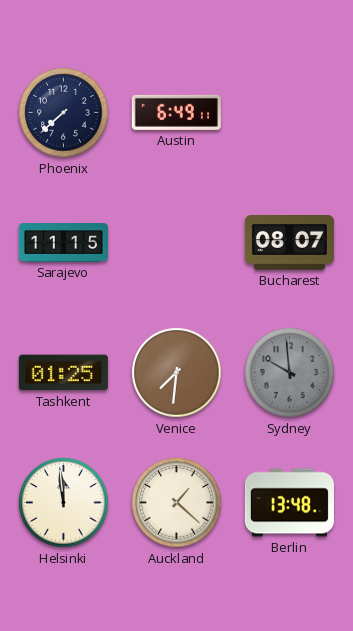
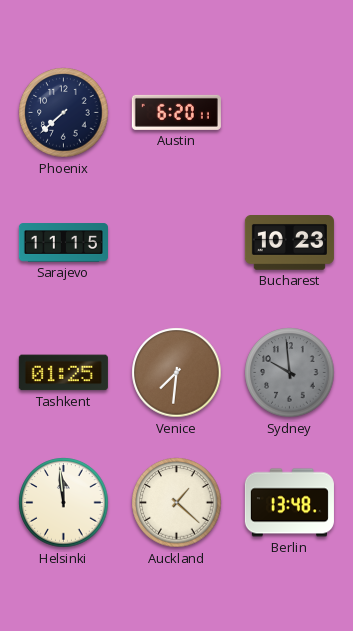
Austin: 6:49 -> 6:20 (176, 112)
Bucharest: 08:07 -> 10:23 (289, 243)
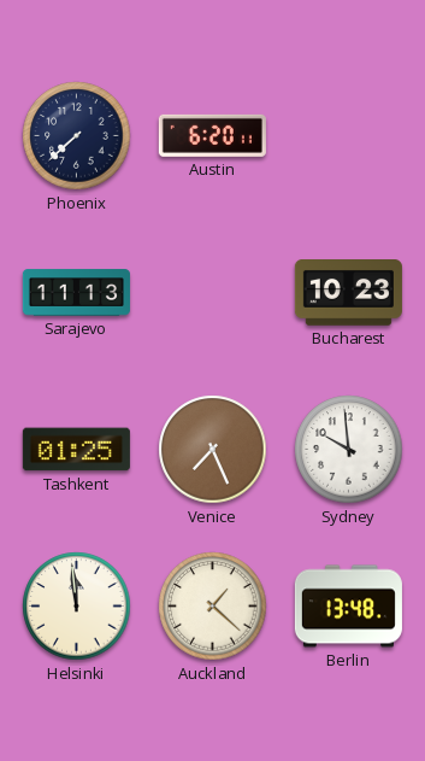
Sarajevo: 11:15 -> 11:13 (76, 293)
Venice: 7:31 -> 7:26 (213, 450)
Sydney dial: grey -> white (349, 450)
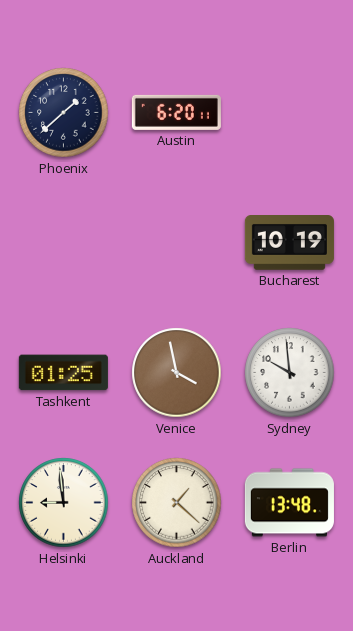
Phoenix: 7:38 -> 1:38 (64, 113)
Sarajevo: 11:13 -> none (76, 293)
Bucharest: 10:23 -> 10:19 (289, 243)
Venice: 7:26 -> 3:58 (177, 373)
Helsinki: 11:59 -> 8:59 (64, 503)
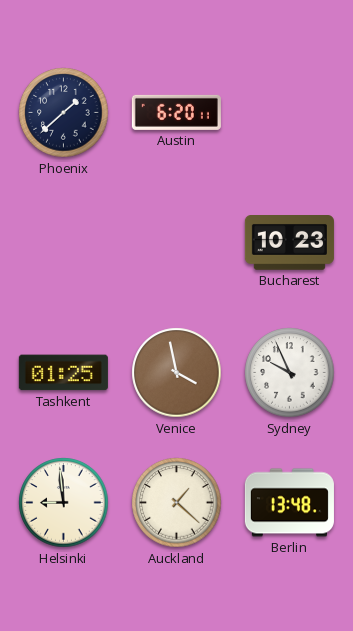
Bucharest: 10:19 -> 10:23 (289, 243)
Sydney: 9:59 -> 9:56 (290, 373)
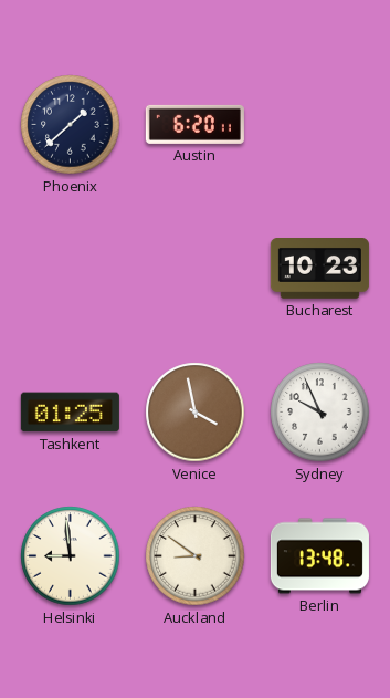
Auckland: 1:22 -> 8:51 (196, 556)
